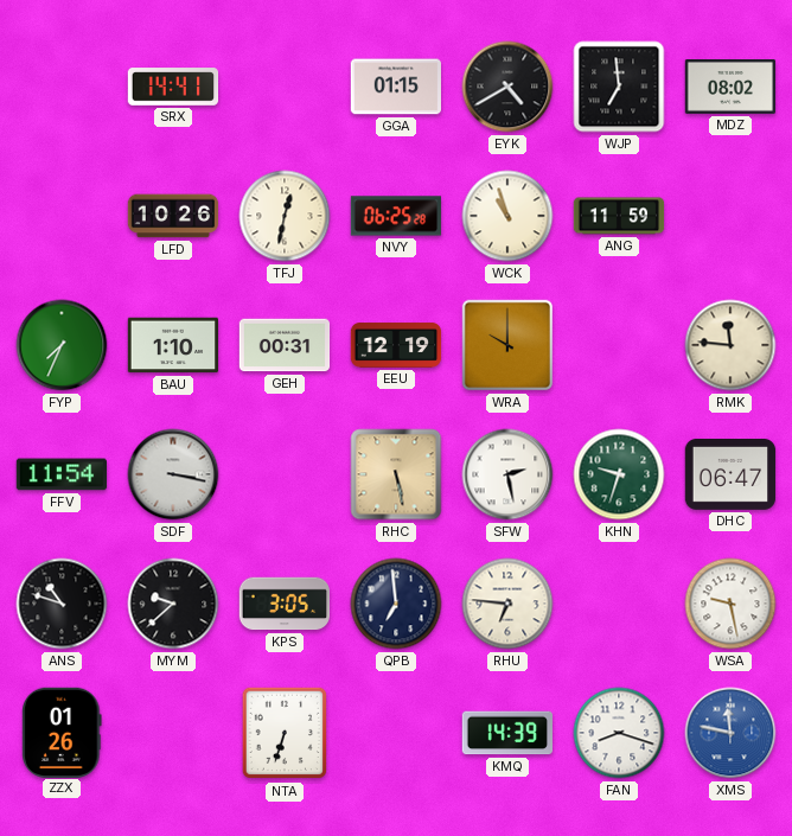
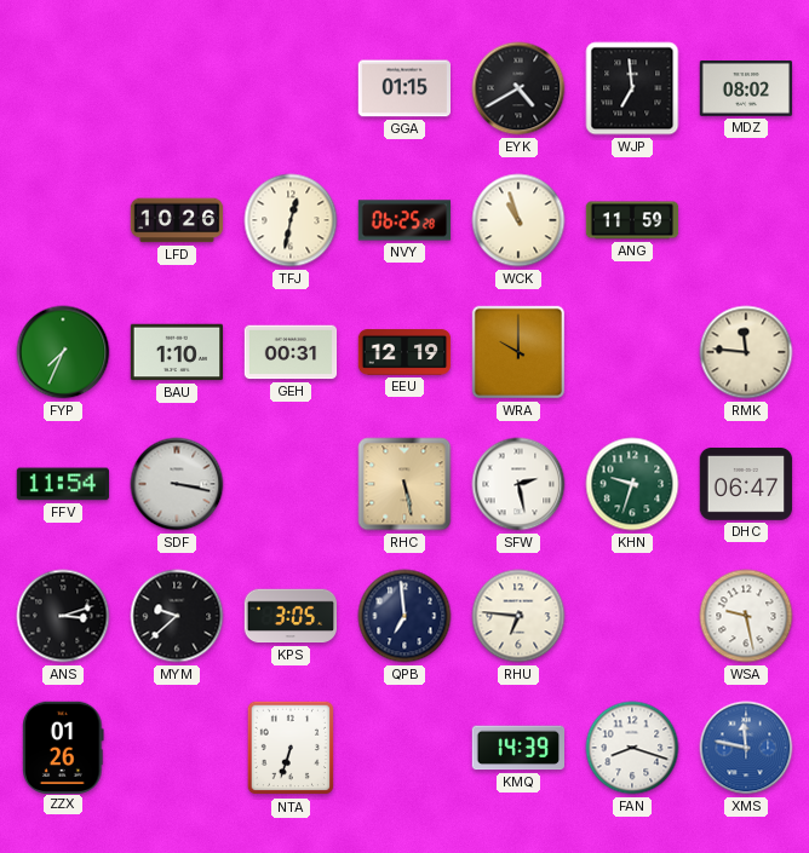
SRX: 14:41 -> none (173, 87)
ANS: 10:48 -> 3:12 (63, 616)
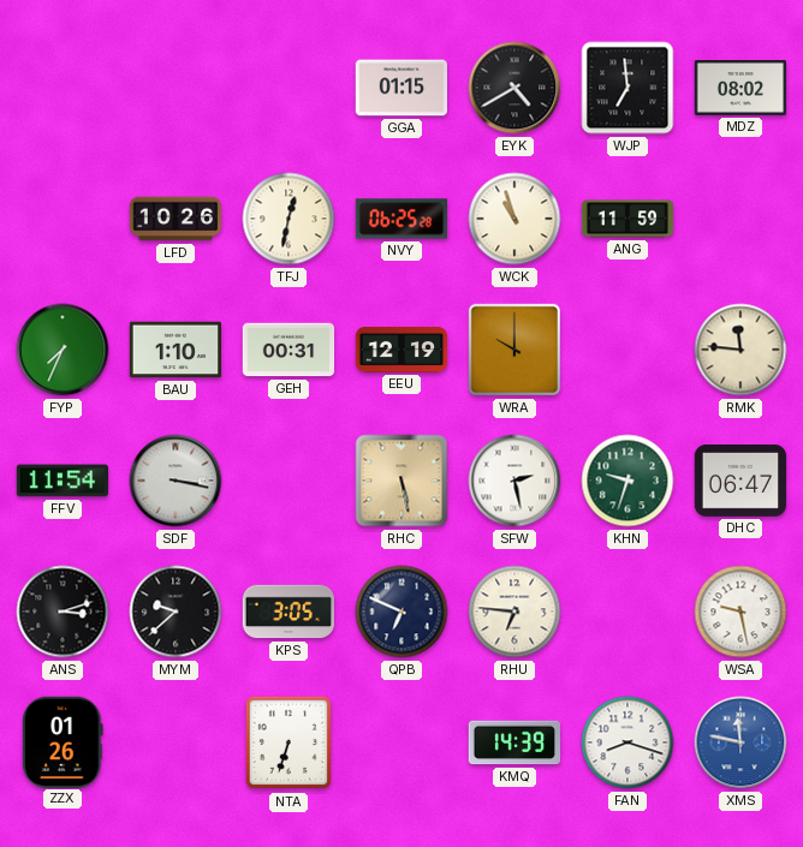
QPB: 6:59 -> 6:49 (401, 612)
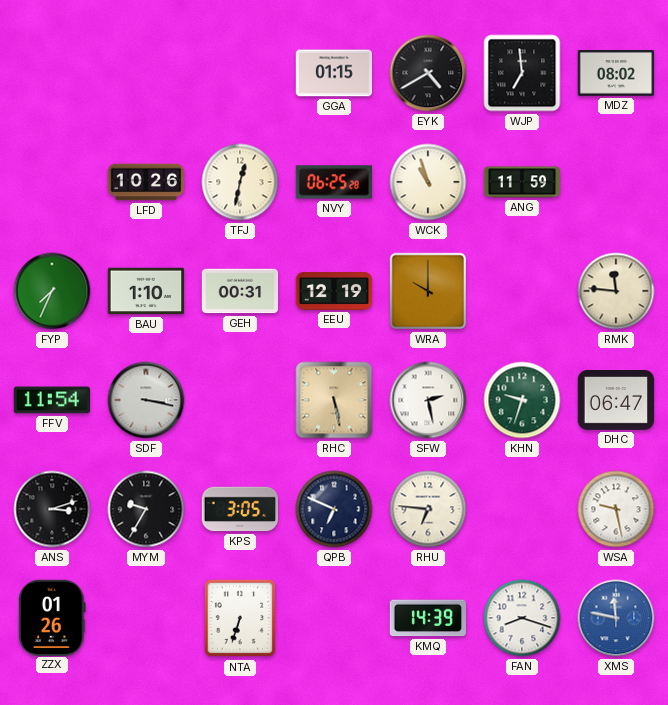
MYM: 9:38 -> 9:35 (146, 509)
